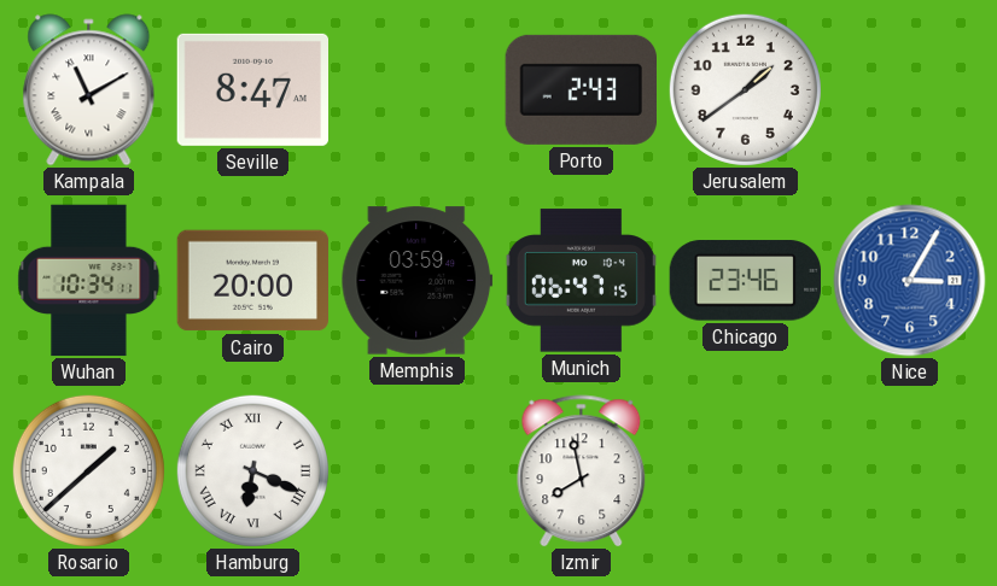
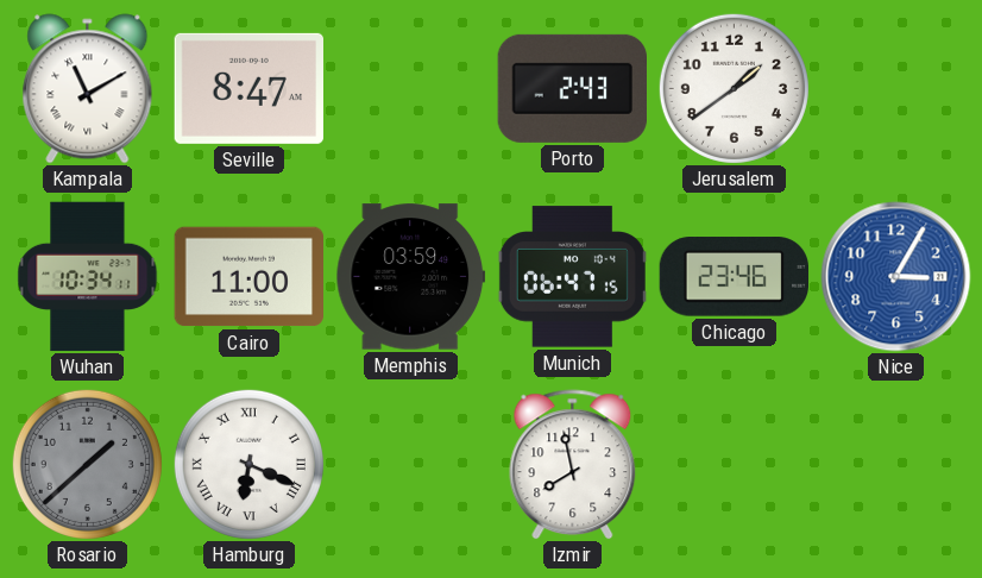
Cairo: 20:00 -> 11:00 (250, 277)
Rosario dial: white -> grey (87, 464)
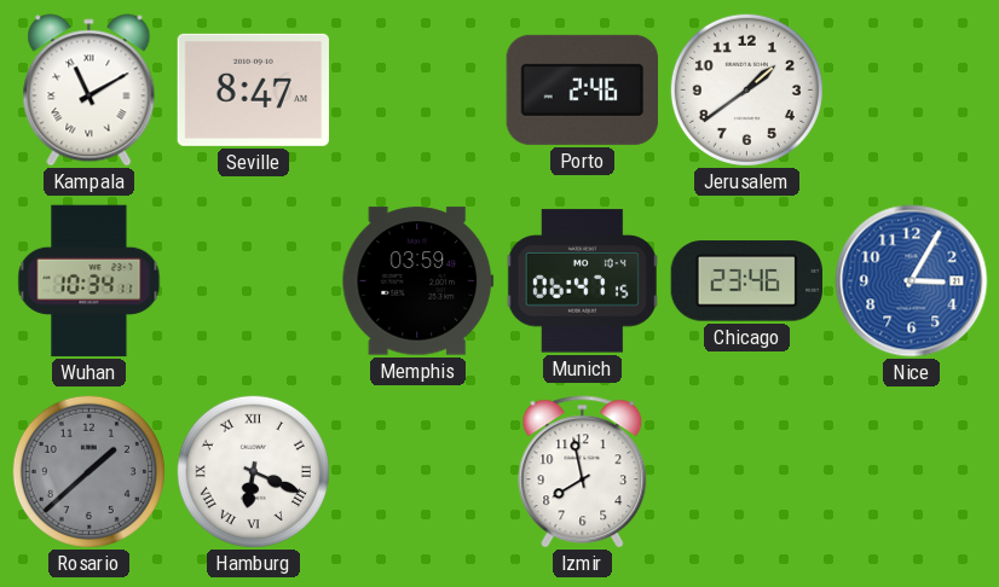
Porto: 2:43 -> 2:46 (582, 89)
Cairo: 11:00 -> none (250, 277)
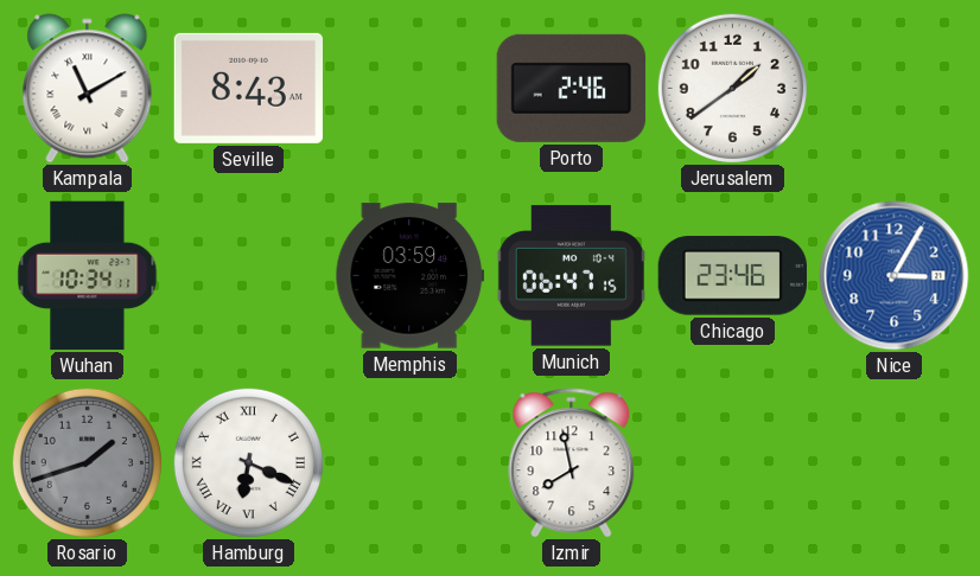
Seville: 8:47 -> 8:43 (248, 88)
Rosario: 1:38 -> 1:42 (87, 462)
